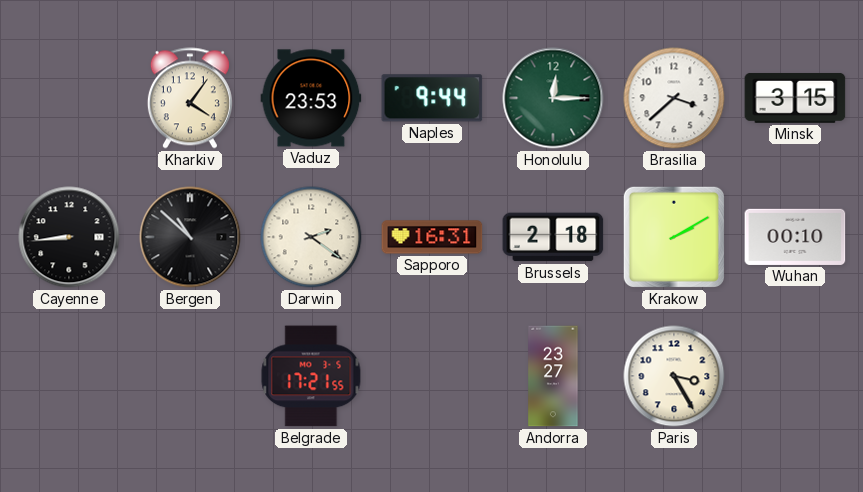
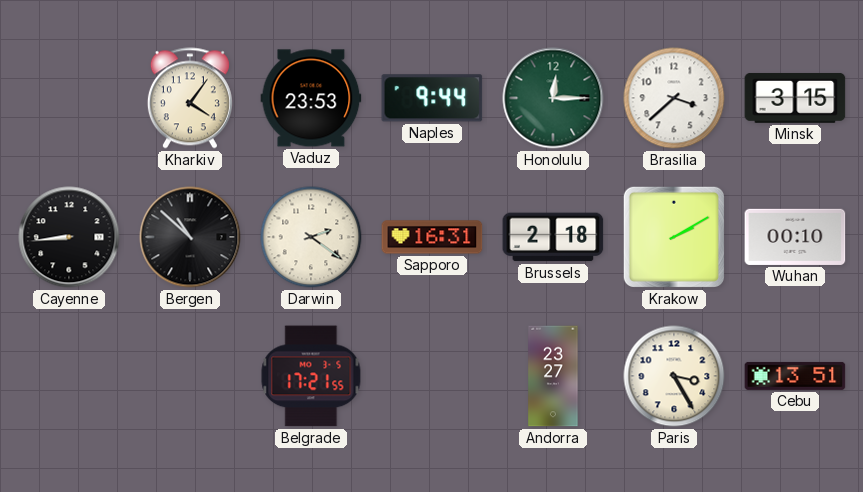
Cebu: none -> 13:51 (795, 376)
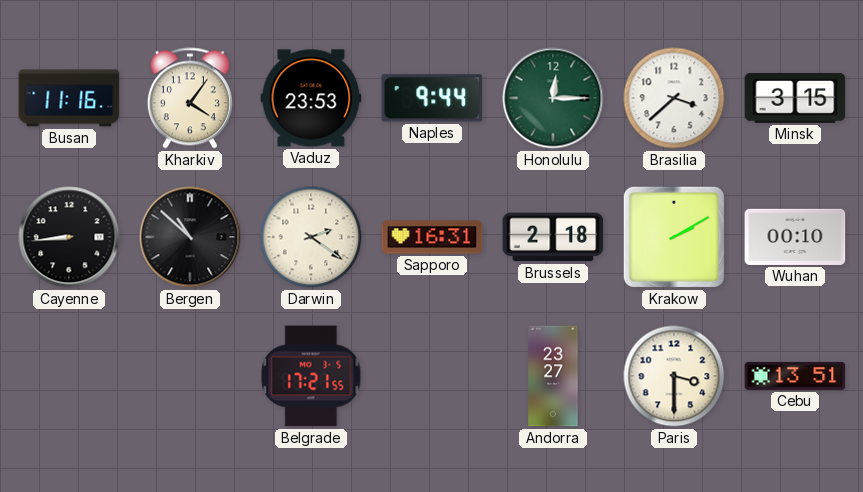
Busan: none -> 11:16 (69, 98)
Paris: 3:25 -> 3:30 (674, 376)
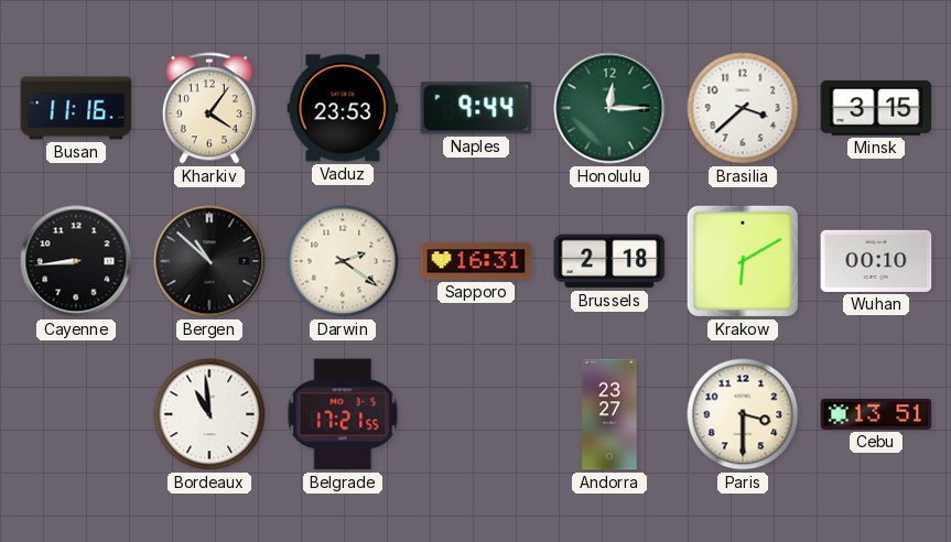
Krakow: 2:10 -> 6:10 (743, 261)
Bordeaux: none -> 10:59 (209, 414)
